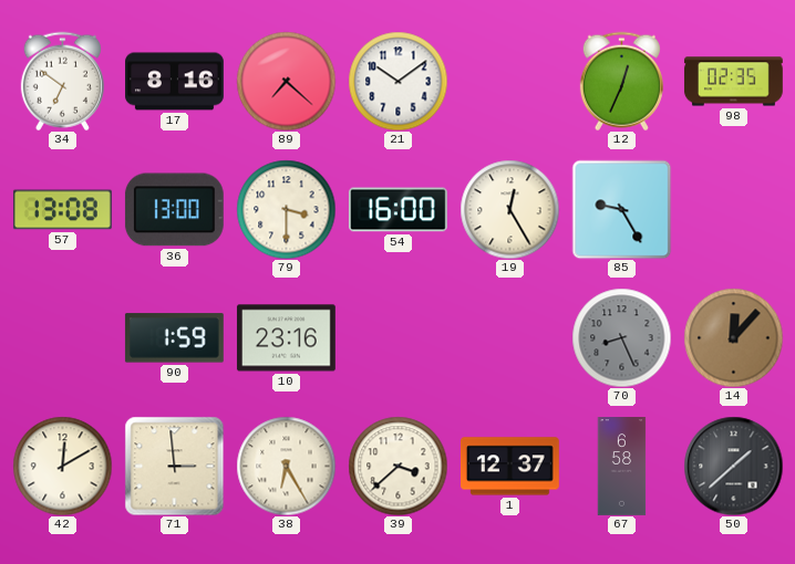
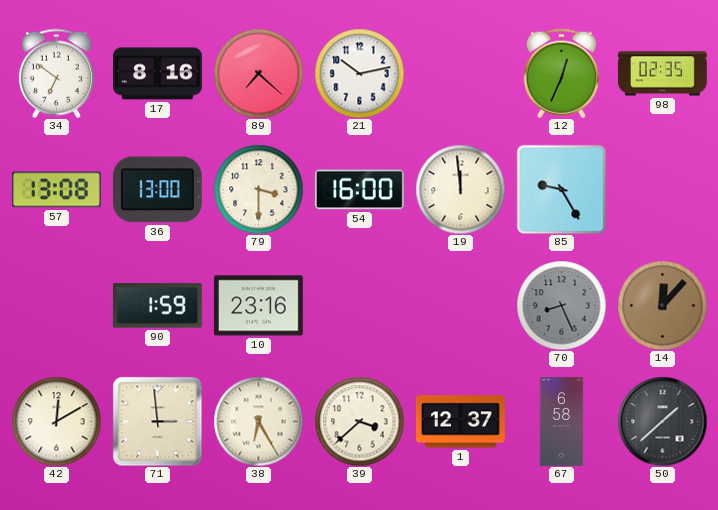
21: 10:09 -> 10:13 (359, 73)
19: 12:25 -> 11:59 (460, 189)
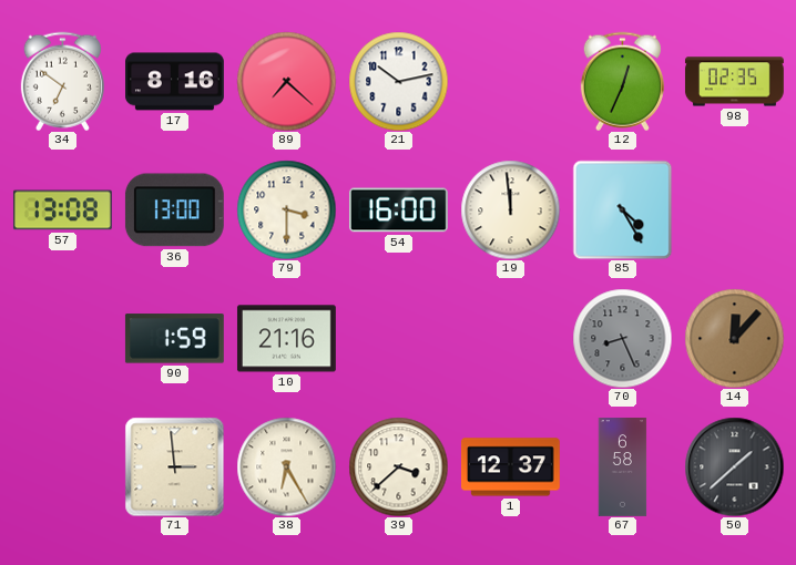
85: 9:25 -> 4:25 (622, 209)
10: 23:16 -> 21:16 (286, 339)
42: 12:10 -> none (56, 421)
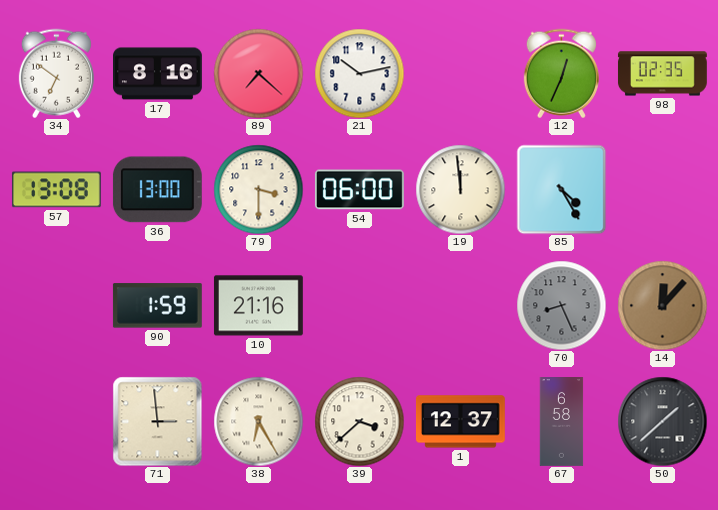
54: 16:00 -> 06:00 (359, 190)
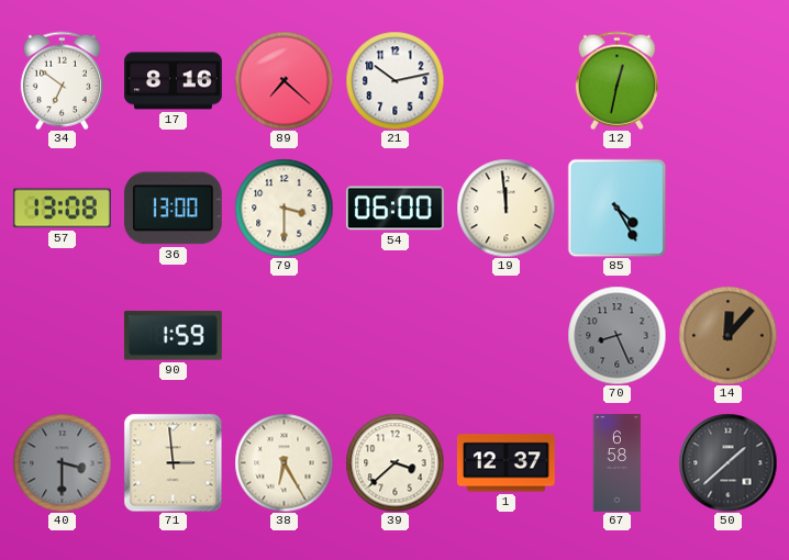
12: 12:34 -> 12:32 (616, 80)
98: 02:35 -> none (663, 74)
10: 21:16 -> none (258, 306)
40: none -> 3:30 (62, 462)
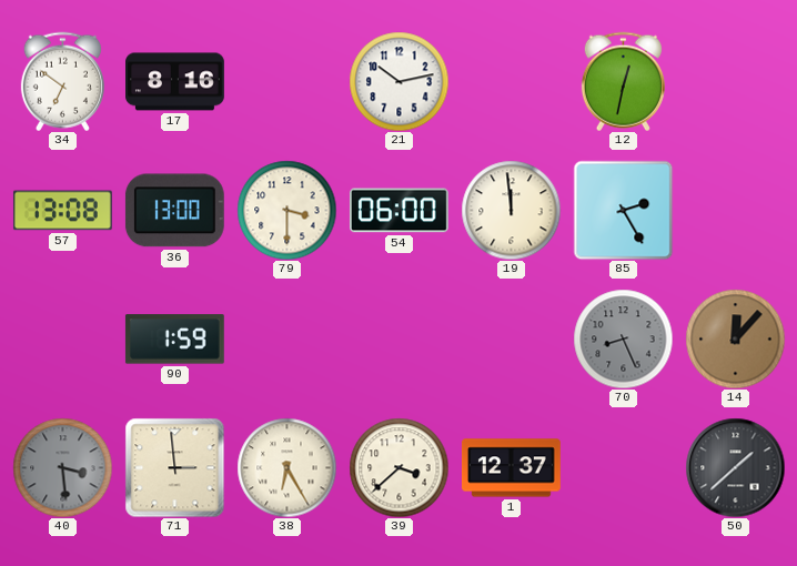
89: 7:22 -> none (284, 80)
85: 4:25 -> 2:25 (623, 210)
40: 3:30 -> 3:29 (62, 467)
67: 6:58 -> none (618, 463)
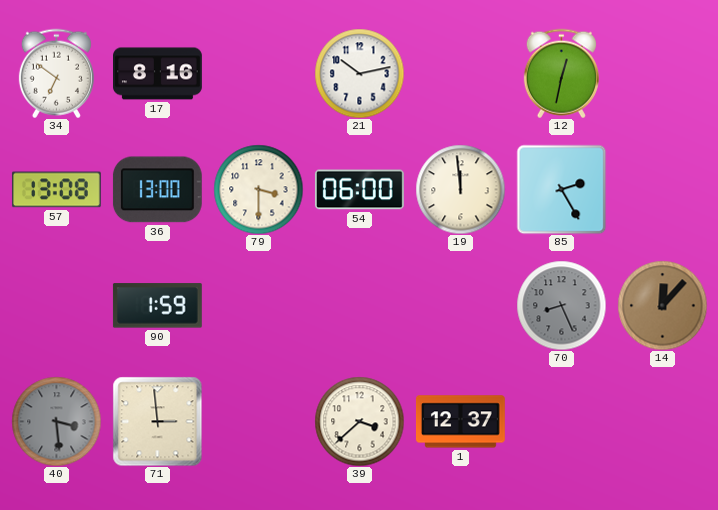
38: 6:25 -> none (286, 467)
50: 1:38 -> none (735, 467)
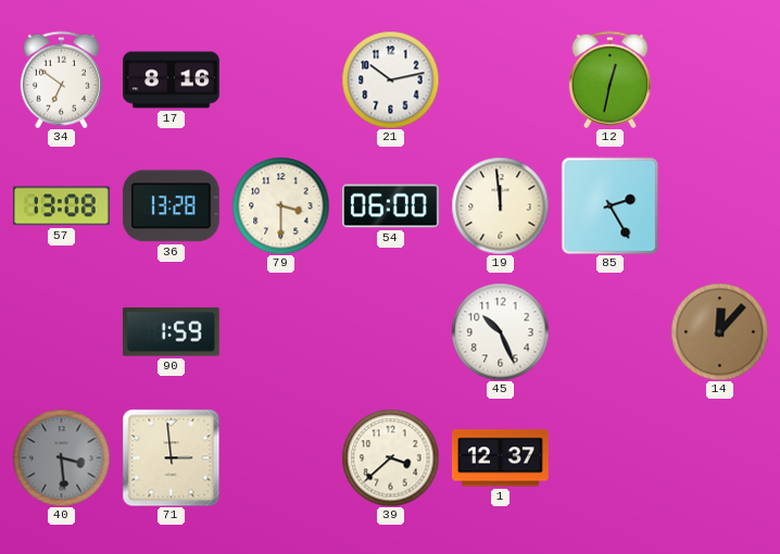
36: 13:00 -> 13:28 (171, 206)
45: none -> 10:26 (500, 331)
70: 8:26 -> none (561, 305)
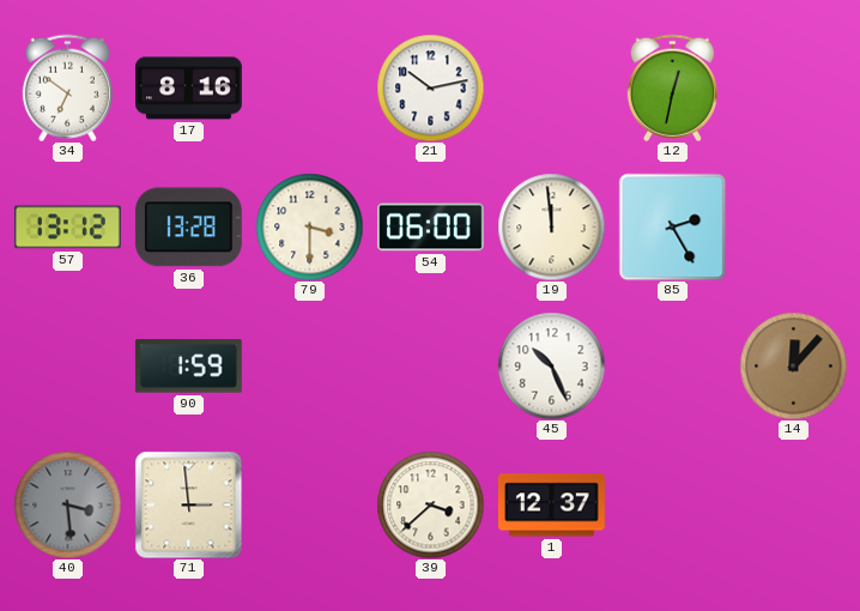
57: 13:08 -> 13:12 (67, 228)
